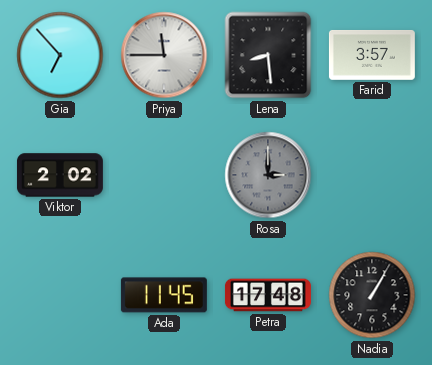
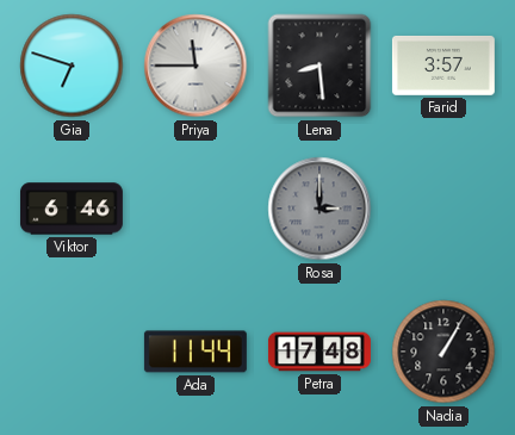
Gia: 6:53 -> 6:48 (72, 66)
Viktor: 2:02 -> 6:46 (72, 209)
Ada: 11:45 -> 11:44 (196, 352)
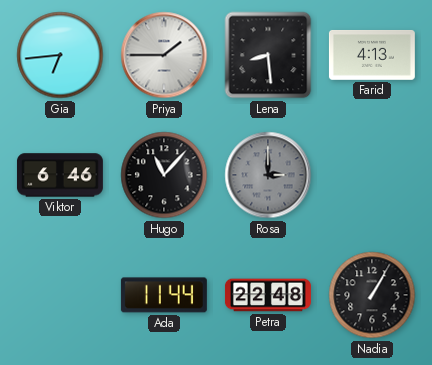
Gia: 6:48 -> 6:44 (60, 55)
Priya: 11:45 -> 1:45 (164, 55)
Farid: 3:57 -> 4:13 (372, 55)
Hugo: none -> 11:07 (164, 175)
Petra: 17:48 -> 22:48 (268, 295)
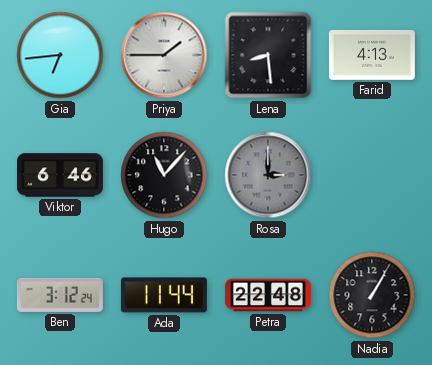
Ben: none -> 3:12 (60, 295)
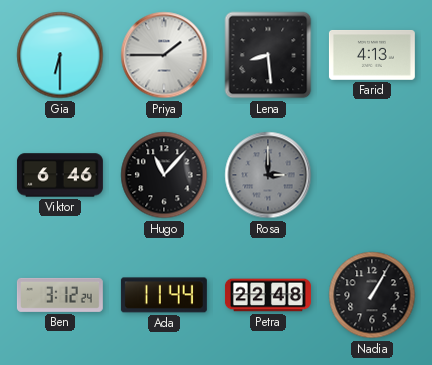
Gia: 6:44 -> 6:30 (60, 55)
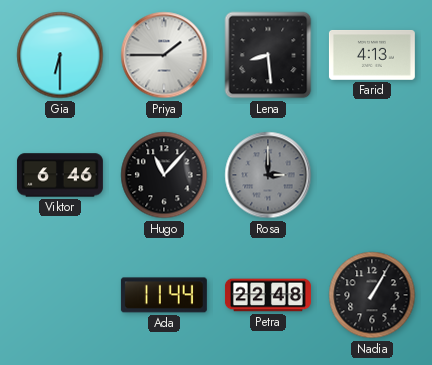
Ben: 3:12 -> none (60, 295)
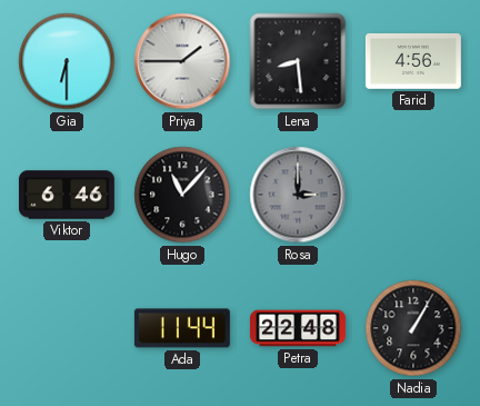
Farid: 4:13 -> 4:56 (413, 61)
